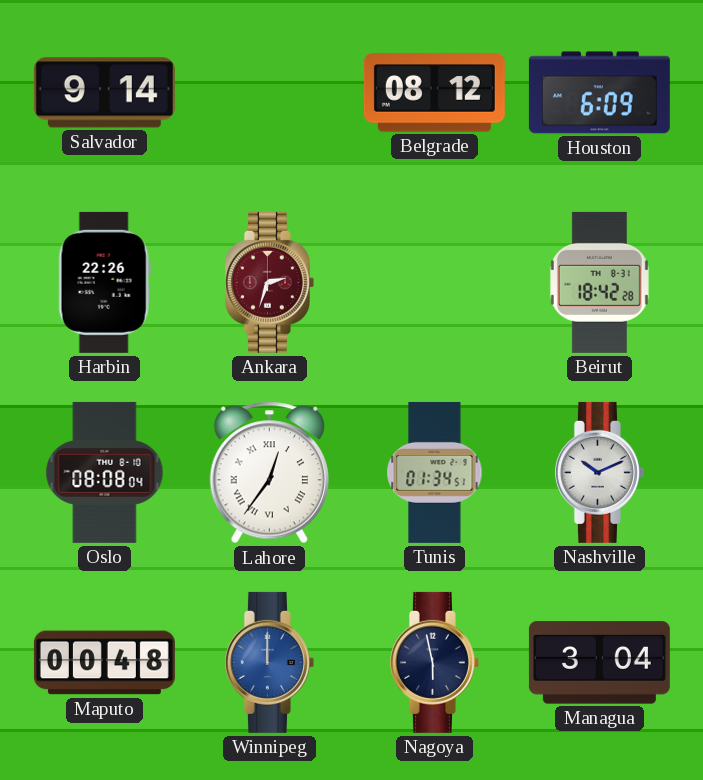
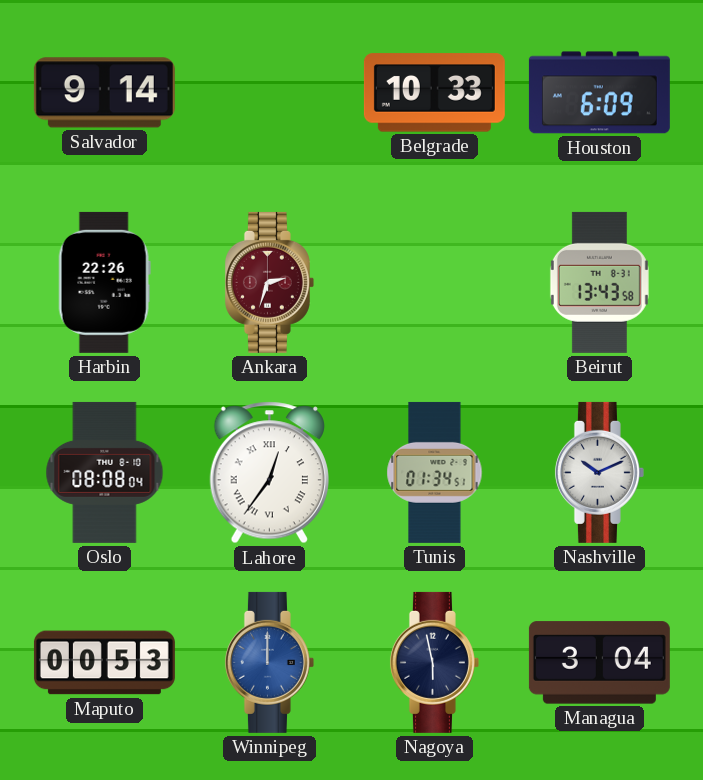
Belgrade: 08:12 -> 10:33 (434, 93)
Beirut: 18:42 -> 13:43 (599, 282)
Maputo: 00:48 -> 00:53 (104, 663)
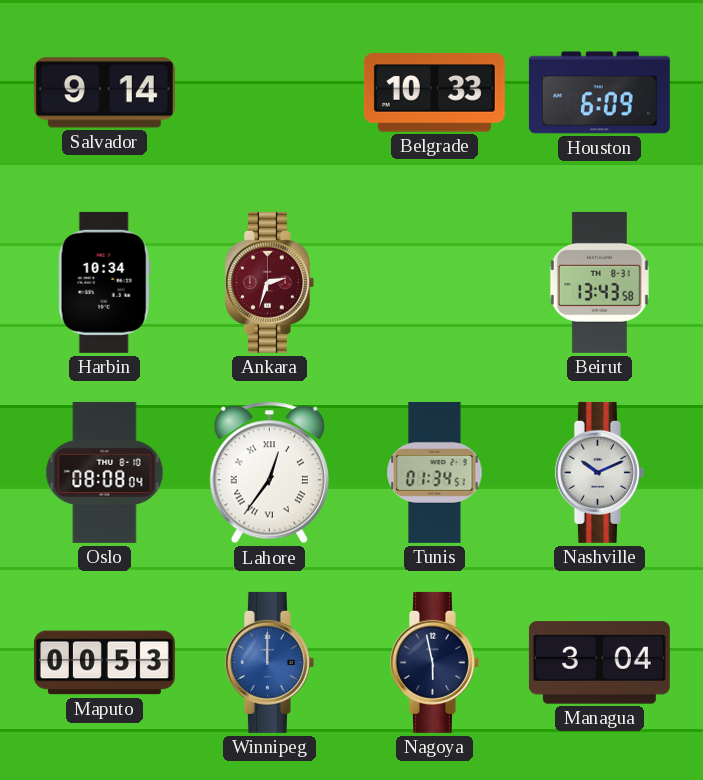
Harbin: 22:26 -> 10:34 (104, 282)
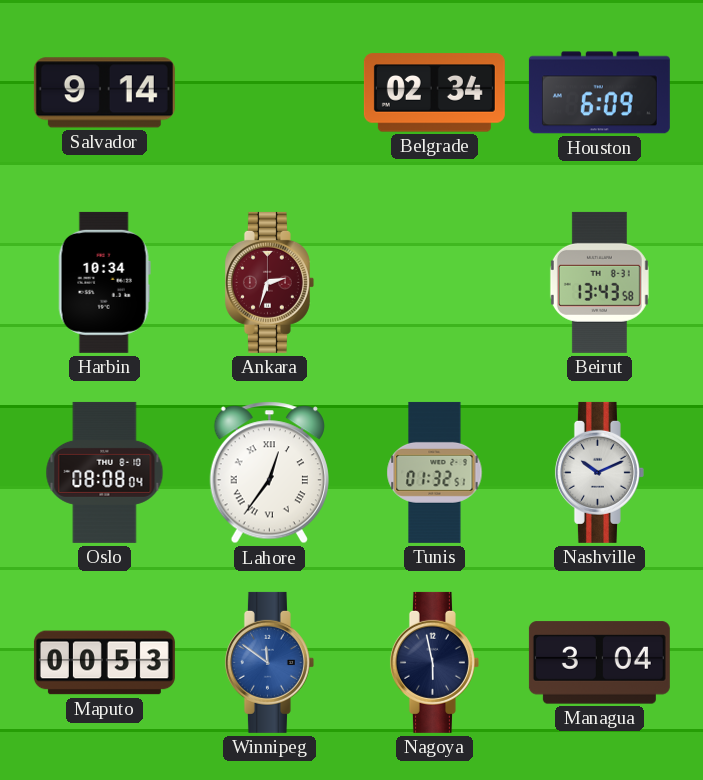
Belgrade: 10:33 -> 02:34 (434, 93)
Tunis: 01:34 -> 01:32 (435, 472)
Winnipeg: 12:00 -> 11:51 (269, 662)
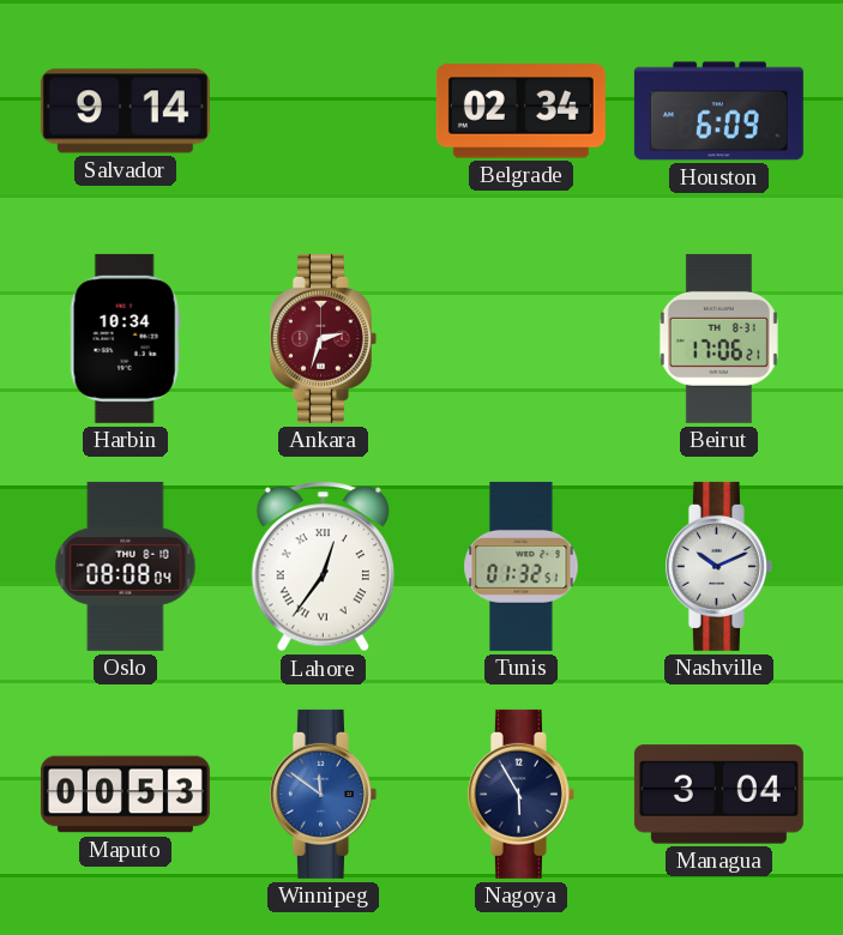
Beirut: 13:43 -> 17:06 (718, 338)
Nagoya: 5:58 -> 5:55 (520, 794)
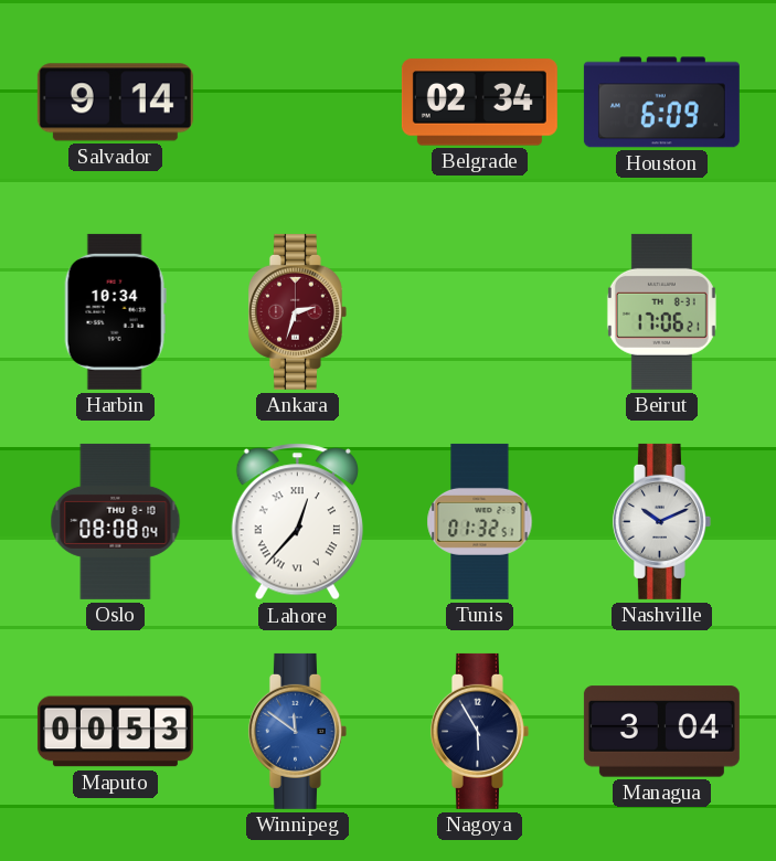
Lahore: 12:36 -> 12:37 (297, 522)
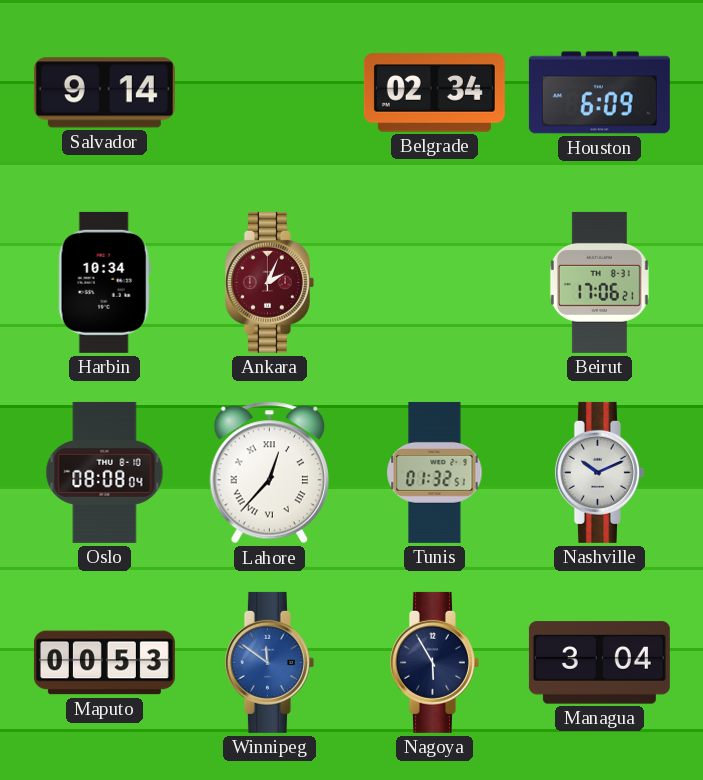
Ankara: 2:33 -> 2:04 (269, 282)
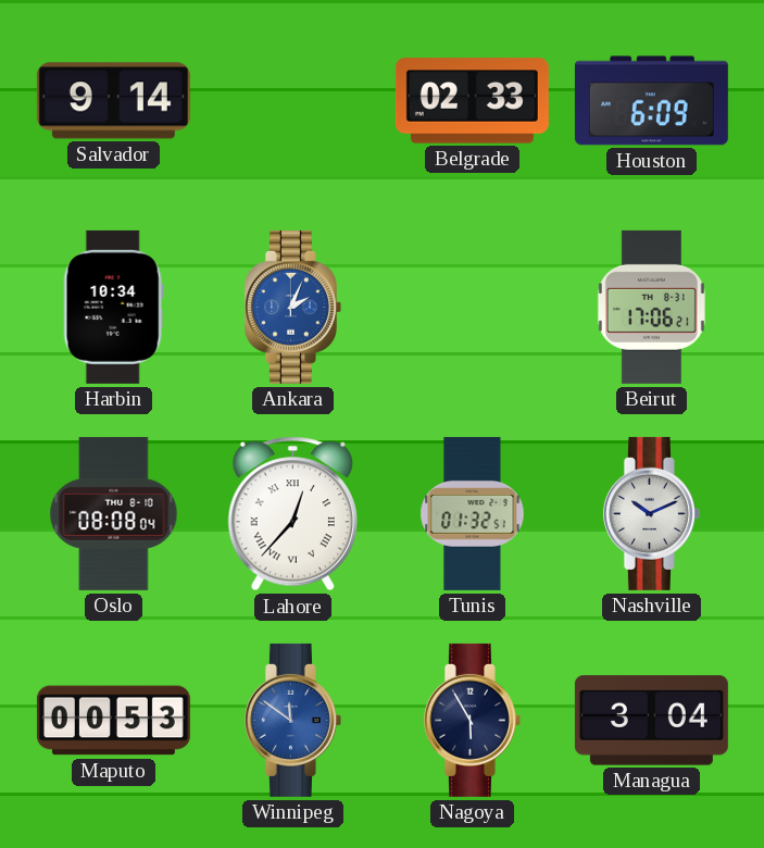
Belgrade: 02:34 -> 02:33 (472, 101)
Ankara dial: burgundy -> blue (292, 307)
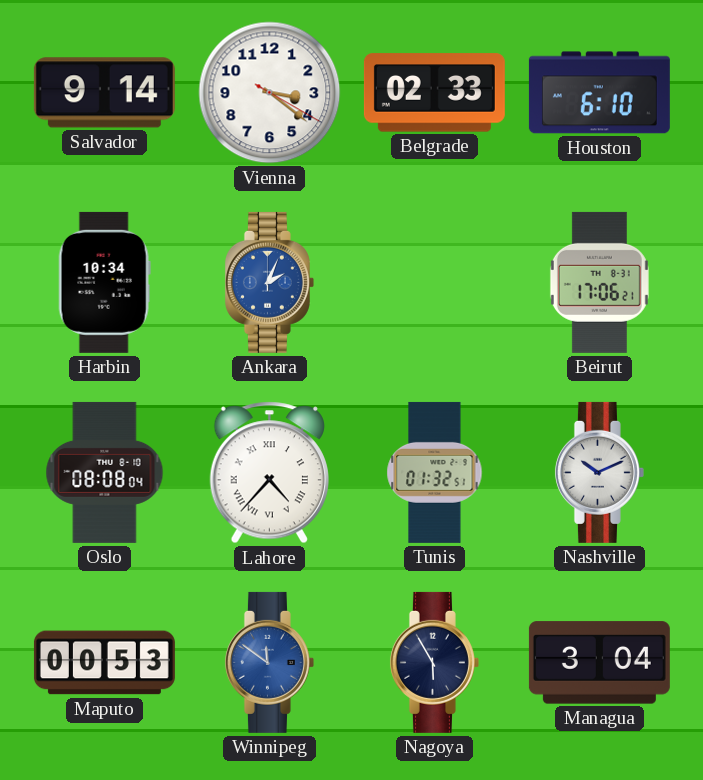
Vienna: none -> 3:21 (270, 93)
Houston: 6:09 -> 6:10 (599, 93)
Lahore: 12:37 -> 4:37 (269, 473)
